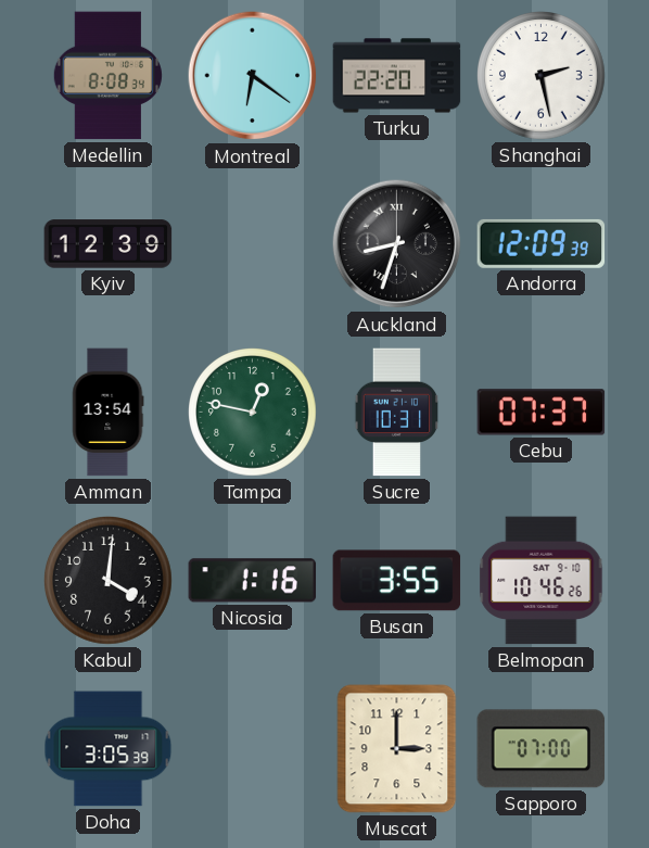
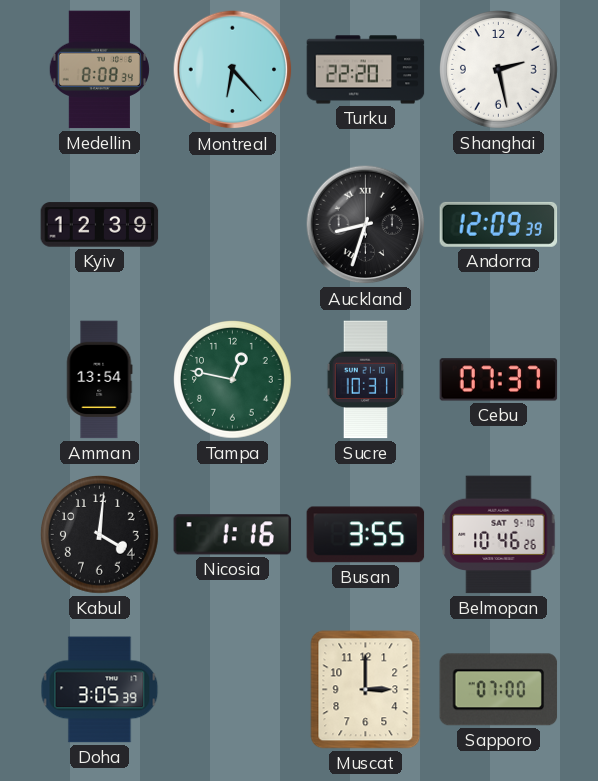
Montreal: 6:21 -> 6:23 (233, 70)
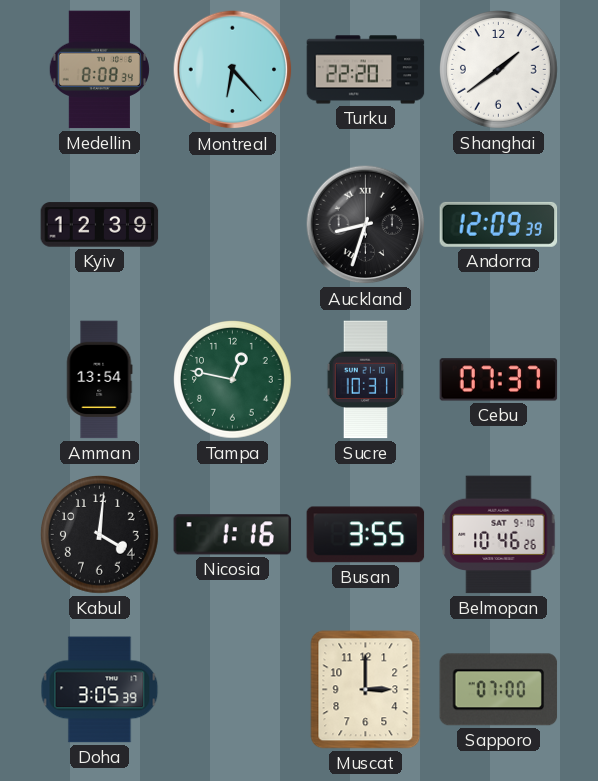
Shanghai: 2:28 -> 1:39 (499, 70)
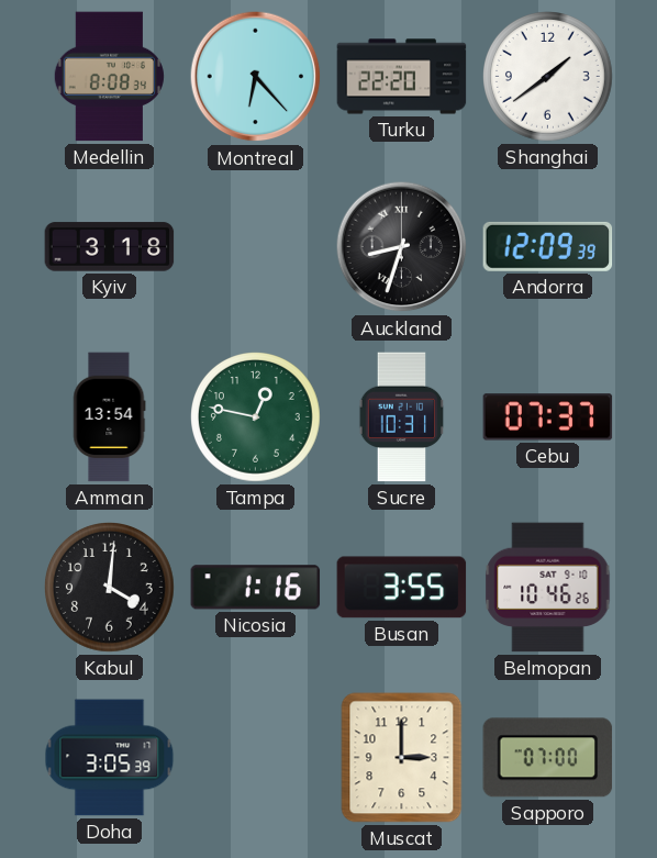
Kyiv: 12:39 -> 3:18 (110, 247)
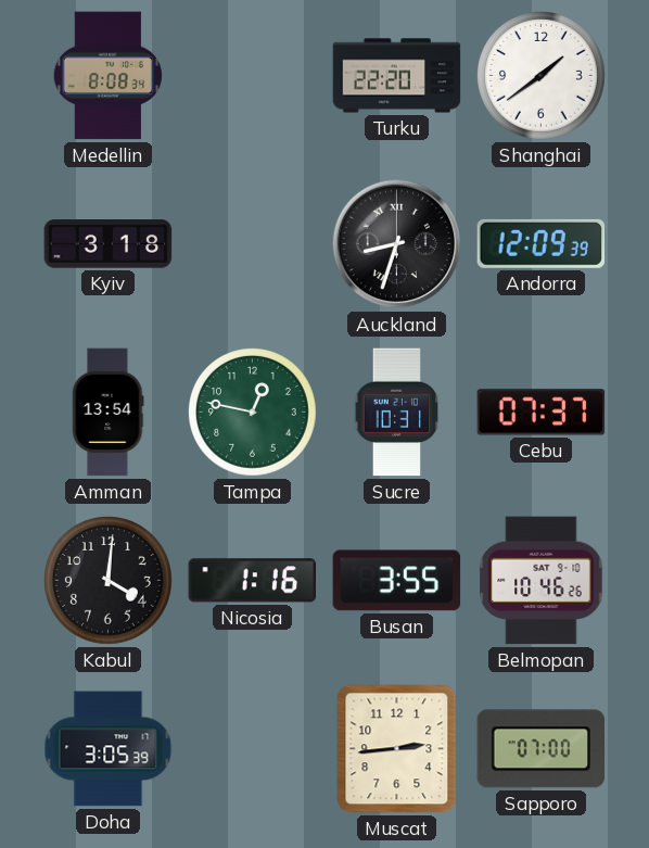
Montreal: 6:23 -> none (256, 77)
Muscat: 3:00 -> 2:44 (397, 749)
